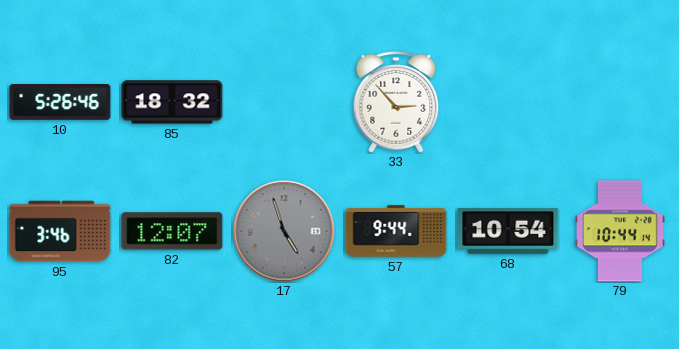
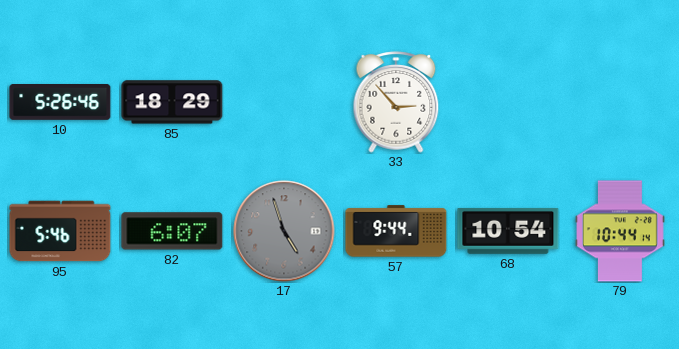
85: 18:32 -> 18:29 (172, 102)
95: 3:46 -> 5:46 (60, 231)
82: 12:07 -> 6:07 (172, 231)
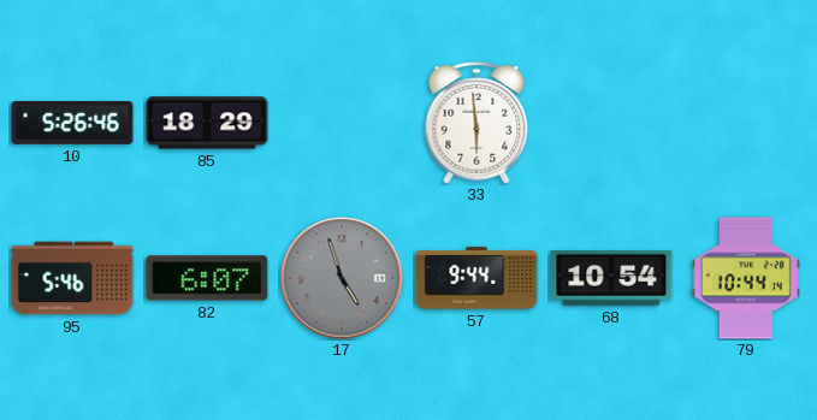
33: 2:53 -> 5:59 (476, 123)
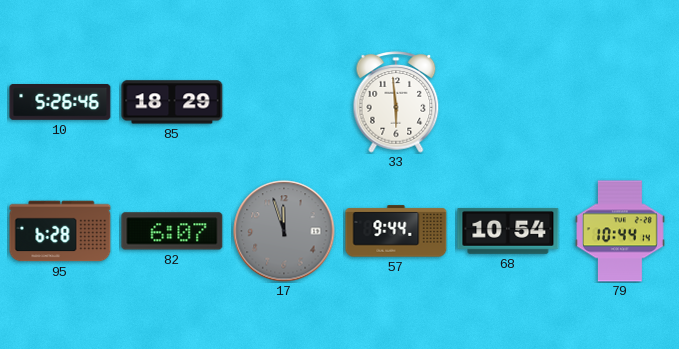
95: 5:46 -> 6:28 (60, 231)
17: 4:57 -> 11:57 (284, 231)
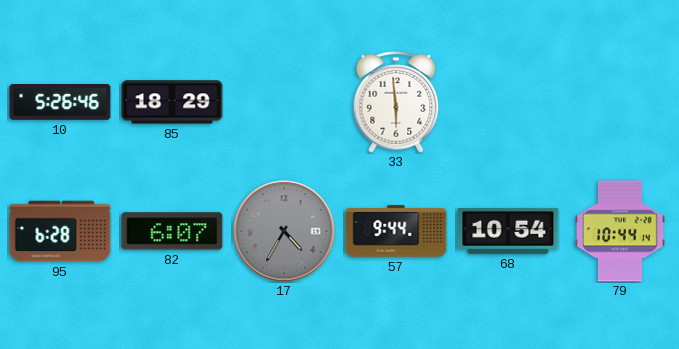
17: 11:57 -> 4:35 (284, 231)
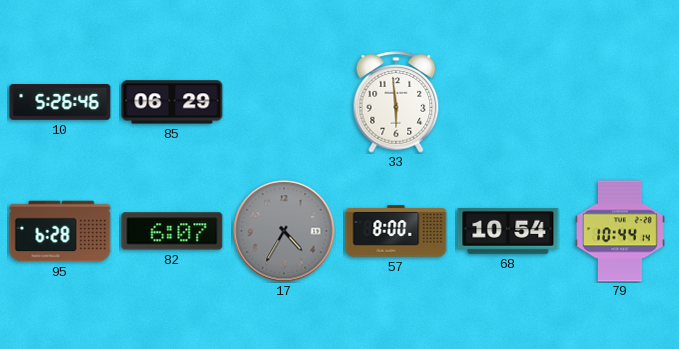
85: 18:29 -> 06:29 (172, 102)
57: 9:44 -> 8:00 (396, 231)
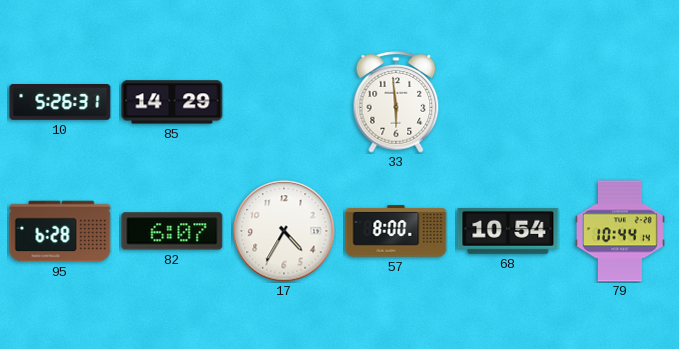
10: 5:26:46 -> 5:26:31 (60, 103)
85: 06:29 -> 14:29 (172, 102)
17 dial: grey -> white (284, 231)
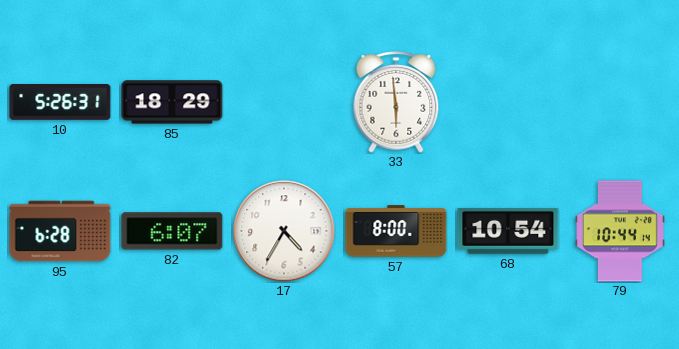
85: 14:29 -> 18:29 (172, 102)
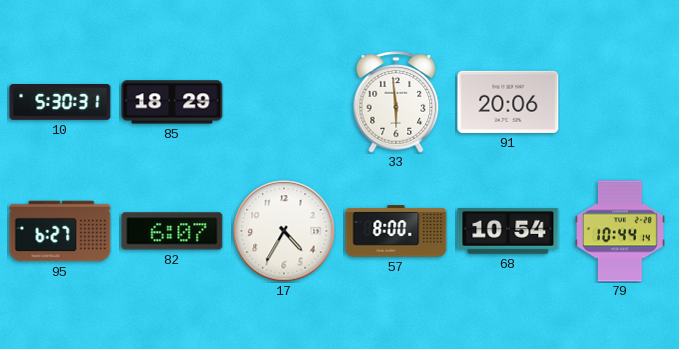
10: 5:26 -> 5:30 (60, 103)
91: none -> 20:06 (508, 102)
95: 6:28 -> 6:27 (60, 231)
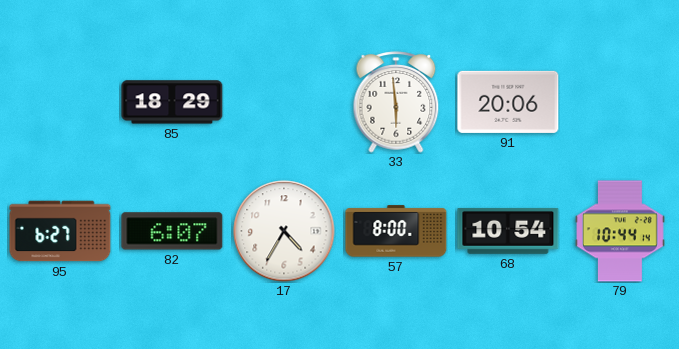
10: 5:30 -> none (60, 103)
